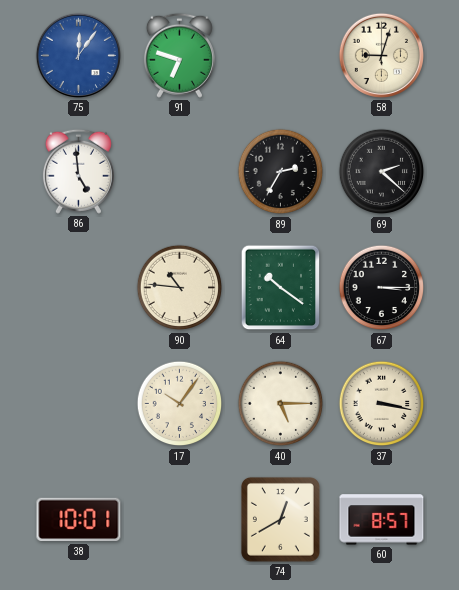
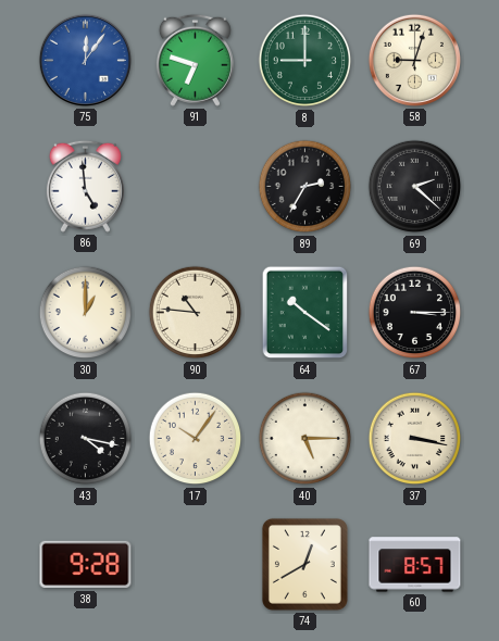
8: none -> 9:00 (305, 61)
30: none -> 1:00 (86, 313)
43: none -> 4:17 (86, 439)
38: 10:01 -> 9:28 (86, 565)
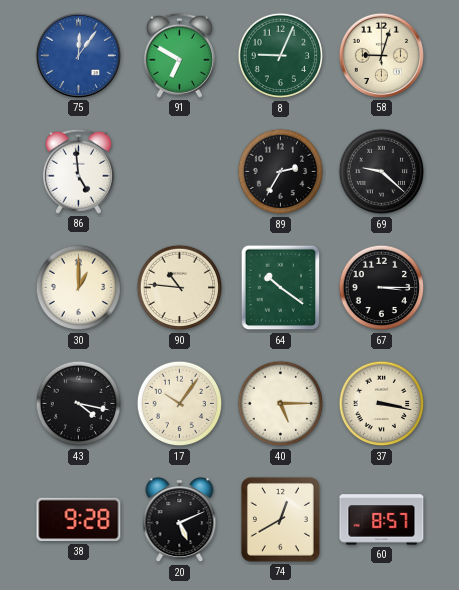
91: 6:48 -> 6:50 (179, 55)
8: 9:00 -> 9:04 (281, 56)
69: 2:22 -> 9:22 (382, 172)
20: none -> 5:11 (180, 520)
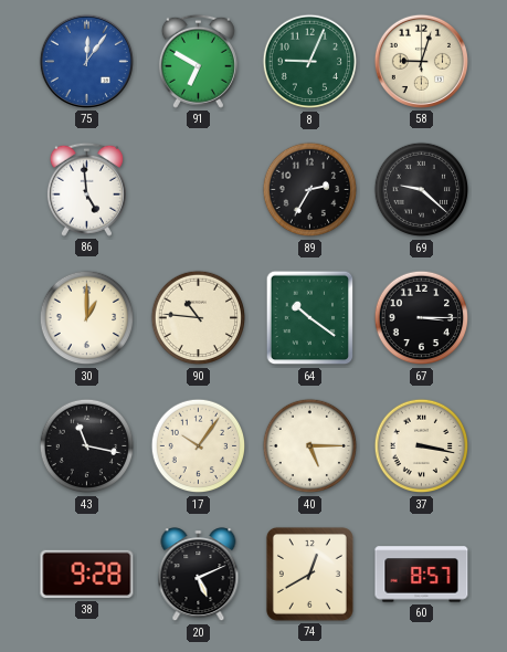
43: 4:17 -> 11:17 (87, 446)
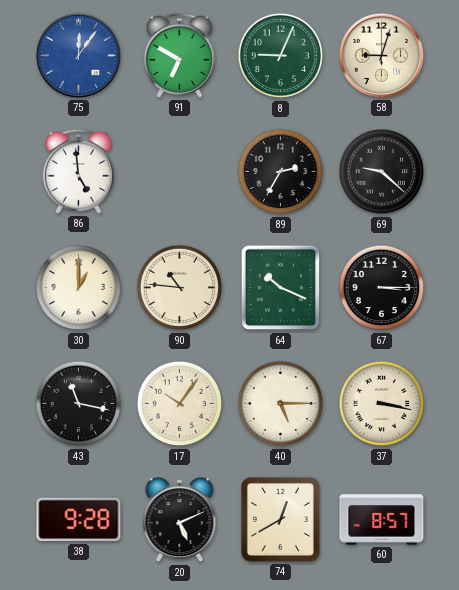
64: 10:21 -> 10:19 (281, 288)
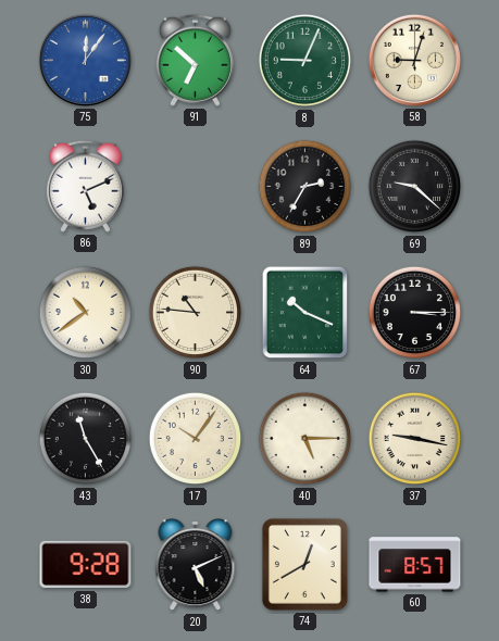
91: 6:50 -> 6:52 (195, 60)
86: 4:59 -> 5:11 (85, 186)
30: 1:00 -> 10:39 (86, 313)
43: 11:17 -> 11:25 (86, 439)
37: 3:17 -> 9:17 (415, 439)
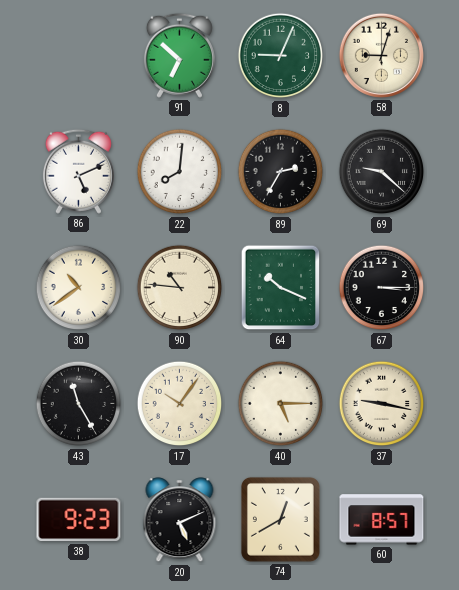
75: 12:06 -> none (85, 60)
22: none -> 8:01 (180, 172)
38: 9:28 -> 9:23 (79, 520)
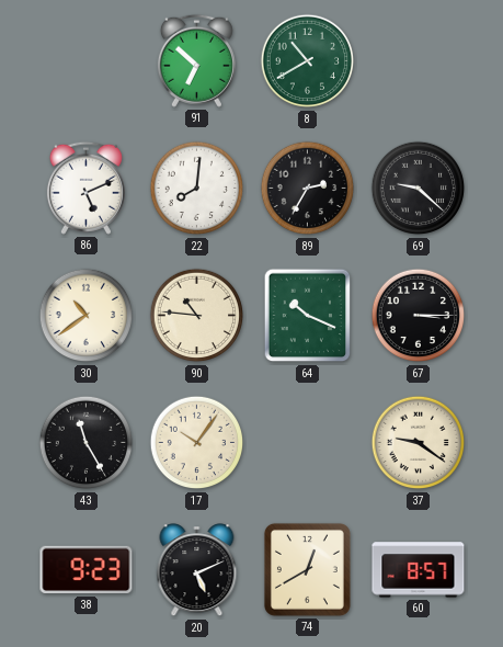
8: 9:04 -> 10:40 (308, 61)
58: 9:03 -> none (381, 55)
40: 5:15 -> none (281, 404)
37: 9:17 -> 9:21 (419, 443)
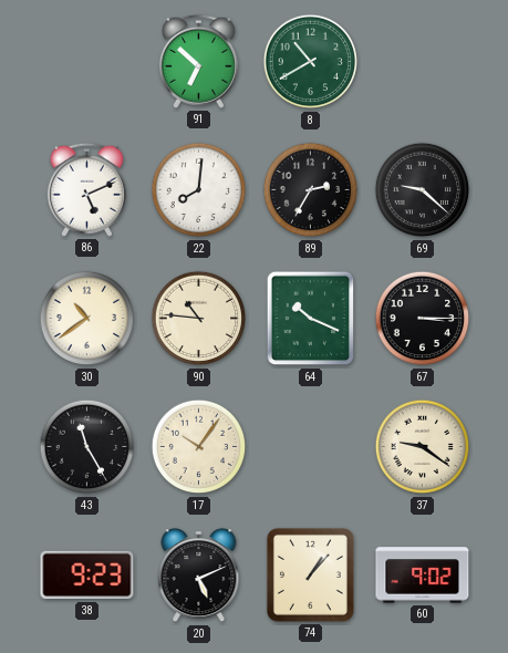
74: 12:40 -> 1:07 (310, 574)
60: 8:57 -> 9:02 (423, 576)
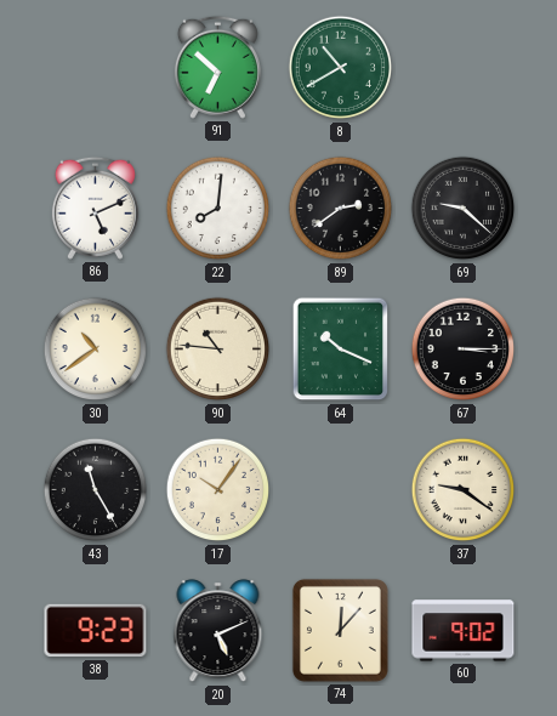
89: 2:35 -> 2:39 (341, 209)
74: 1:07 -> 12:07 (340, 630)
